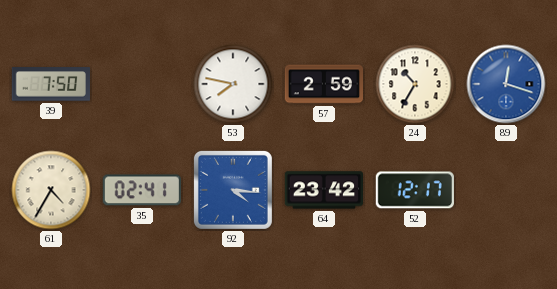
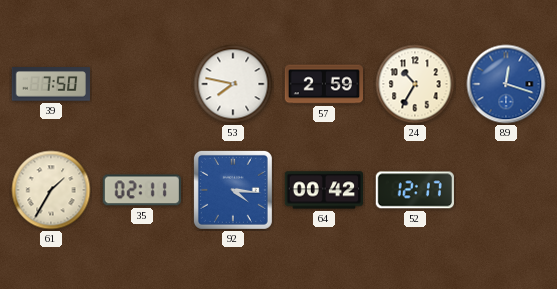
61: 4:35 -> 1:35 (51, 190)
35: 02:41 -> 02:11 (142, 190)
64: 23:42 -> 00:42 (323, 190)
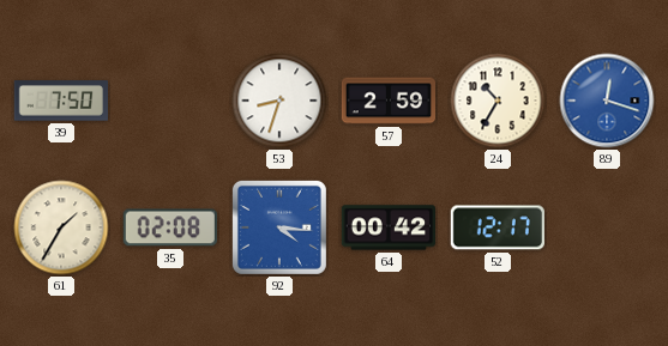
53: 7:47 -> 8:33 (279, 101)
35: 02:11 -> 02:08 (170, 227)
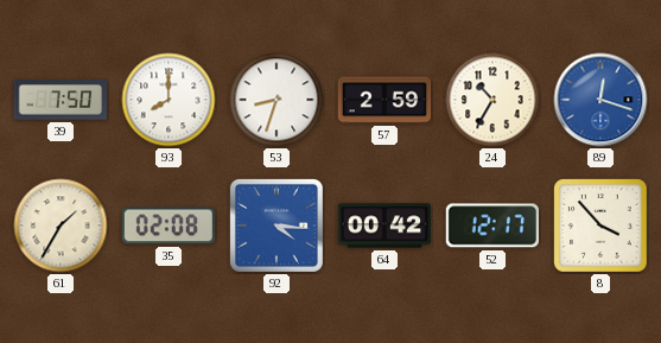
93: none -> 8:00 (169, 100)
8: none -> 3:53 (602, 227)
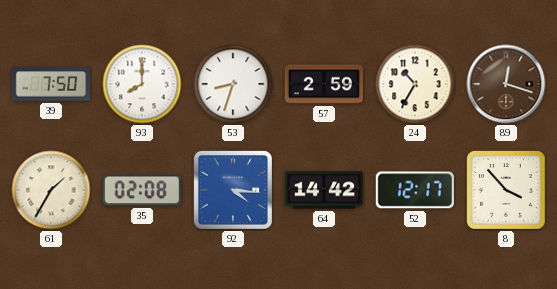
89 dial: blue -> brown (506, 84)
64: 00:42 -> 14:42 (323, 190)
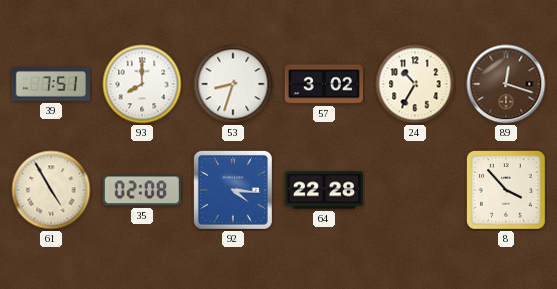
39: 7:50 -> 7:51 (50, 84)
57: 2:59 -> 3:02 (323, 84)
61: 1:35 -> 4:55 (51, 190)
64: 14:42 -> 22:28 (323, 190)
52: 12:17 -> none (415, 190)
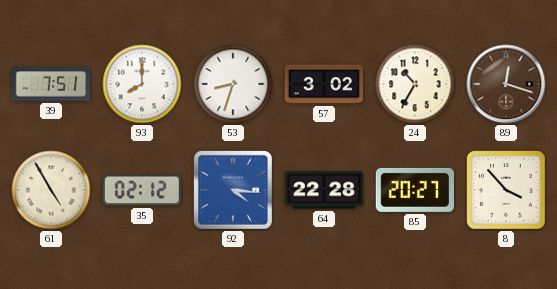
35: 02:08 -> 02:12 (142, 190)
85: none -> 20:27 (414, 190)
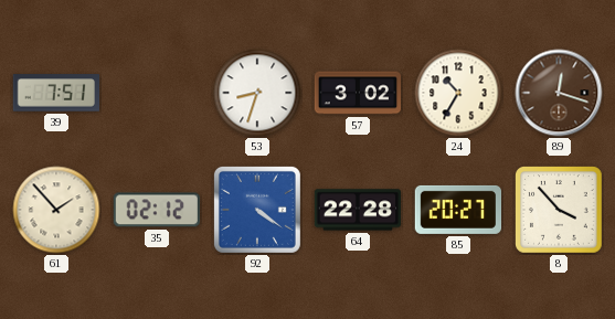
93: 8:00 -> none (142, 84)
61: 4:55 -> 1:53 (56, 210)
92: 4:16 -> 4:21 (257, 210)
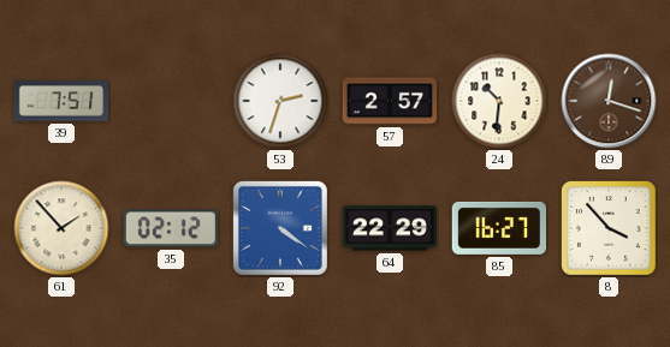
53: 8:33 -> 2:33 (280, 101)
57: 3:02 -> 2:57 (389, 101)
24: 10:35 -> 10:31 (499, 101)
64: 22:28 -> 22:29 (389, 228)
85: 20:27 -> 16:27 (498, 228)
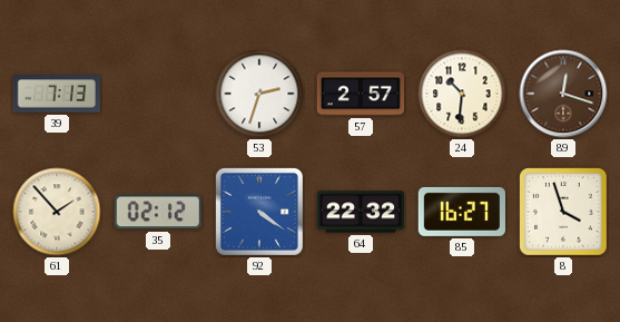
39: 7:51 -> 7:13 (56, 94)
64: 22:29 -> 22:32 (360, 212)
8: 3:53 -> 3:57 (564, 213)
